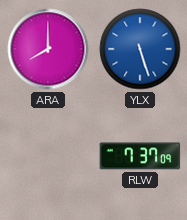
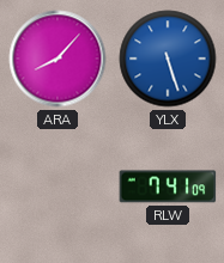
ARA: 8:00 -> 8:07 (57, 59)
RLW: 7:37 -> 7:41 (168, 186)
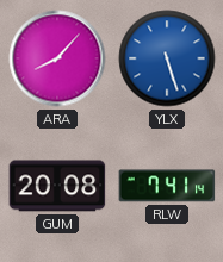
GUM: none -> 20:08 (57, 186)
RLW: 7:41:09 -> 7:41:14 (167, 186)
